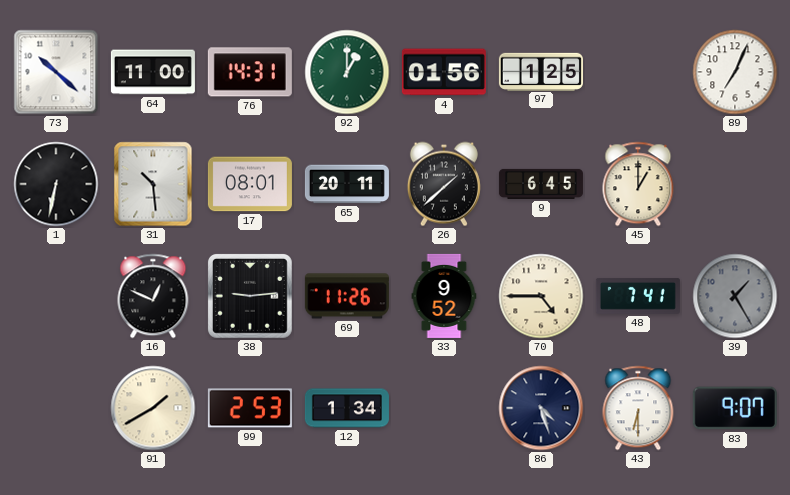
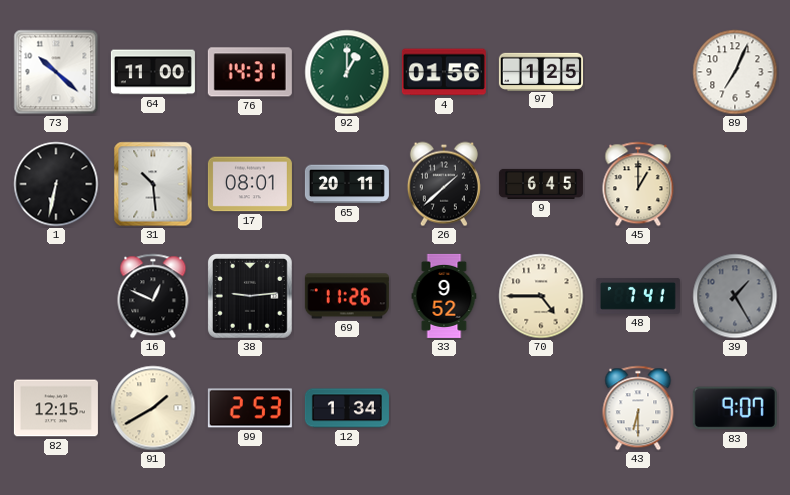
82: none -> 12:15 (56, 408)
86: 4:27 -> none (541, 408)
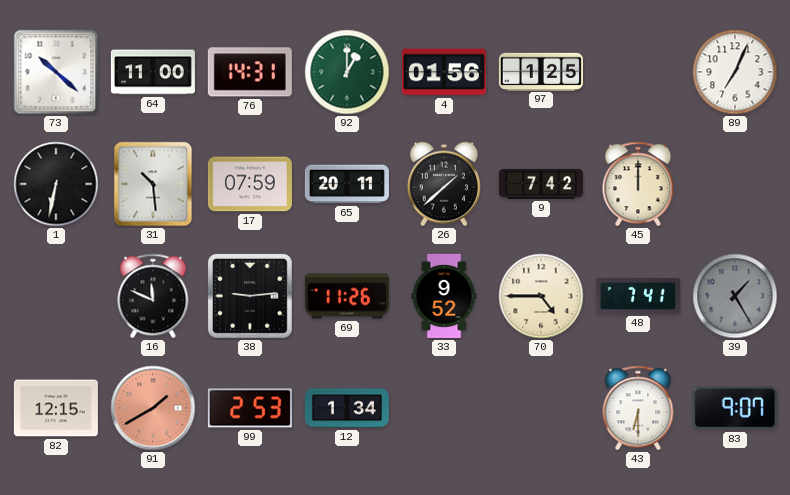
17: 08:01 -> 07:59 (250, 184)
9: 6:45 -> 7:42 (541, 184)
45: 1:00 -> 12:00 (638, 184)
16: 12:49 -> 11:49 (153, 296)
91 dial: cream -> salmon (153, 408)
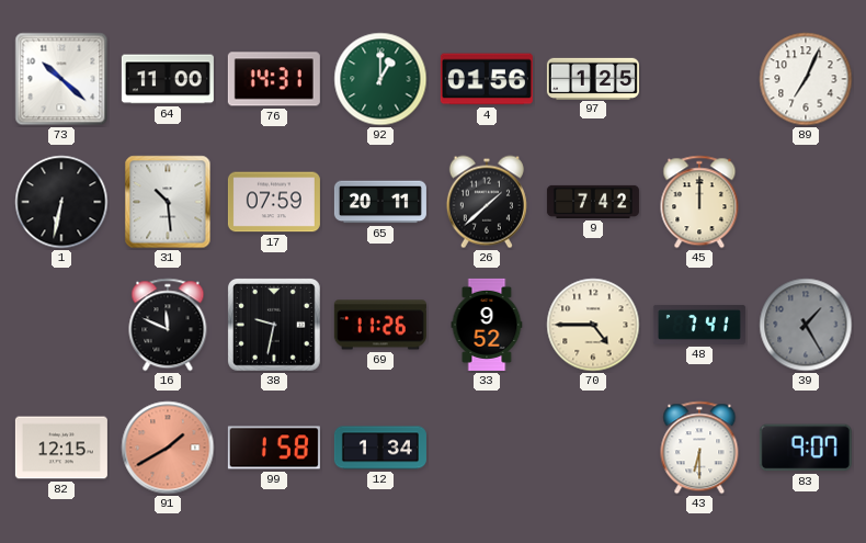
38: 9:14 -> 9:32 (274, 325)
99: 2:53 -> 1:58 (274, 448)
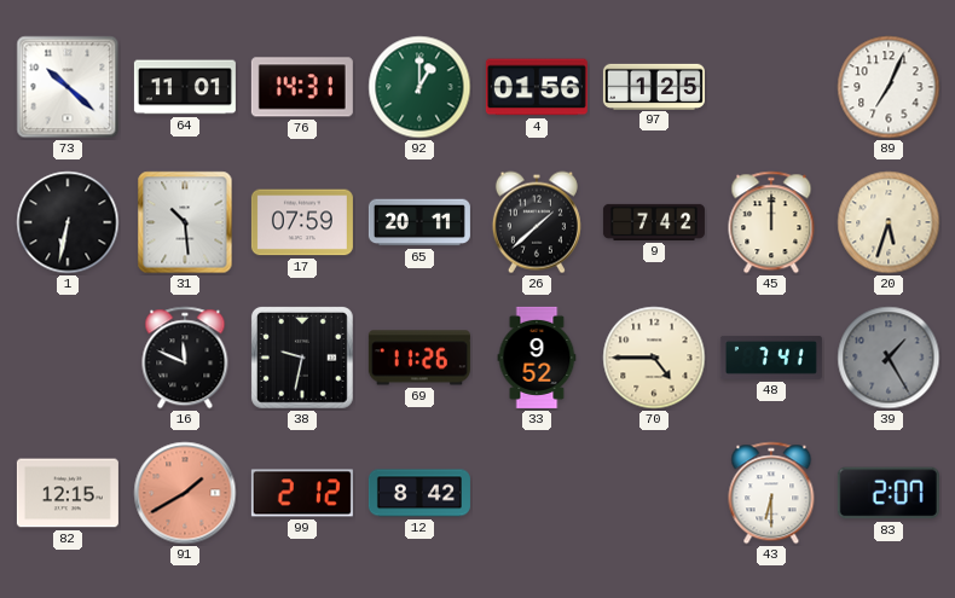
64: 11:00 -> 11:01 (185, 87)
20: none -> 5:33 (889, 222)
99: 1:58 -> 2:12 (302, 493)
12: 1:34 -> 8:42 (419, 493)
83: 9:07 -> 2:07 (889, 493)
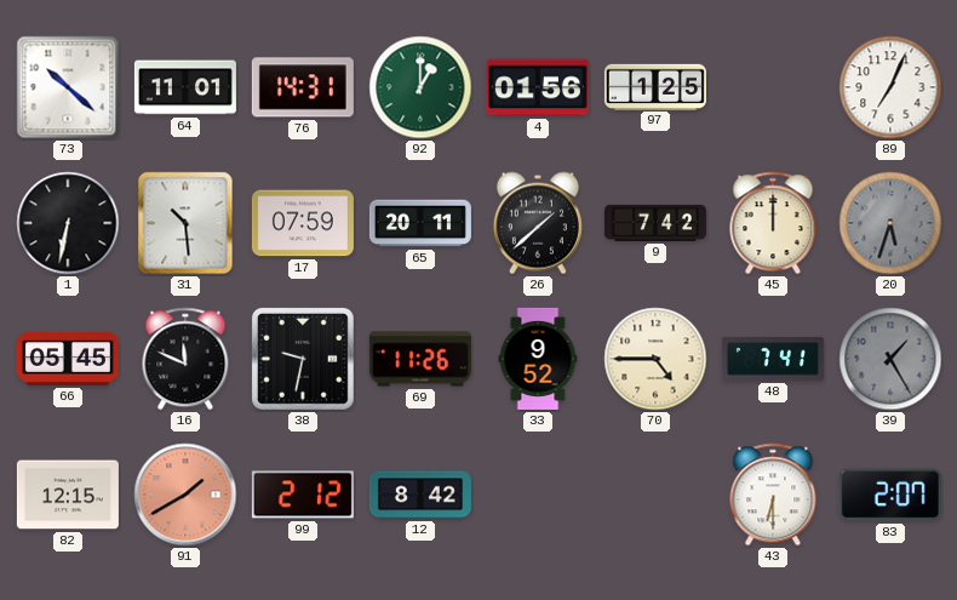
20 dial: cream -> grey (890, 223)
66: none -> 05:45 (68, 360)
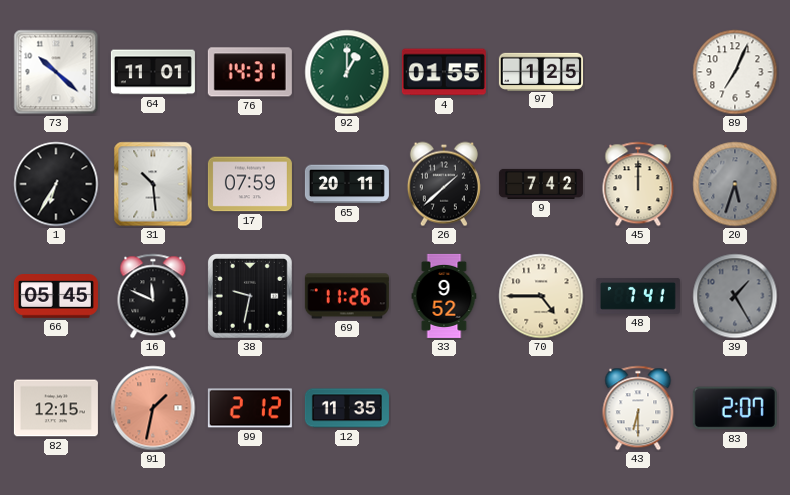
4: 01:56 -> 01:55 (444, 72)
1: 6:32 -> 6:35 (56, 184)
91: 1:40 -> 1:32 (153, 408)
12: 8:42 -> 11:35 (347, 408)
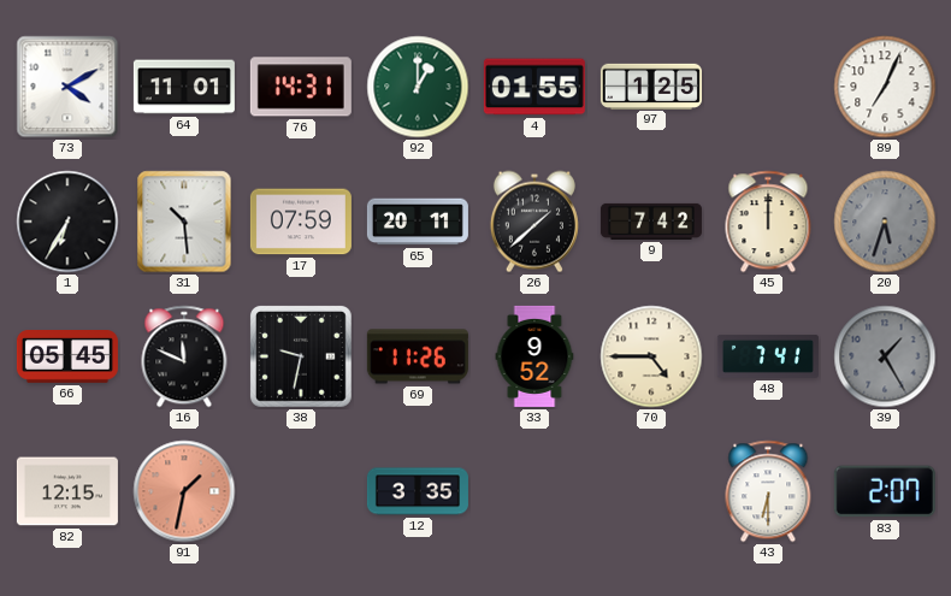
73: 10:22 -> 4:10 (67, 87)
99: 2:12 -> none (250, 408)
12: 11:35 -> 3:35 (418, 491)
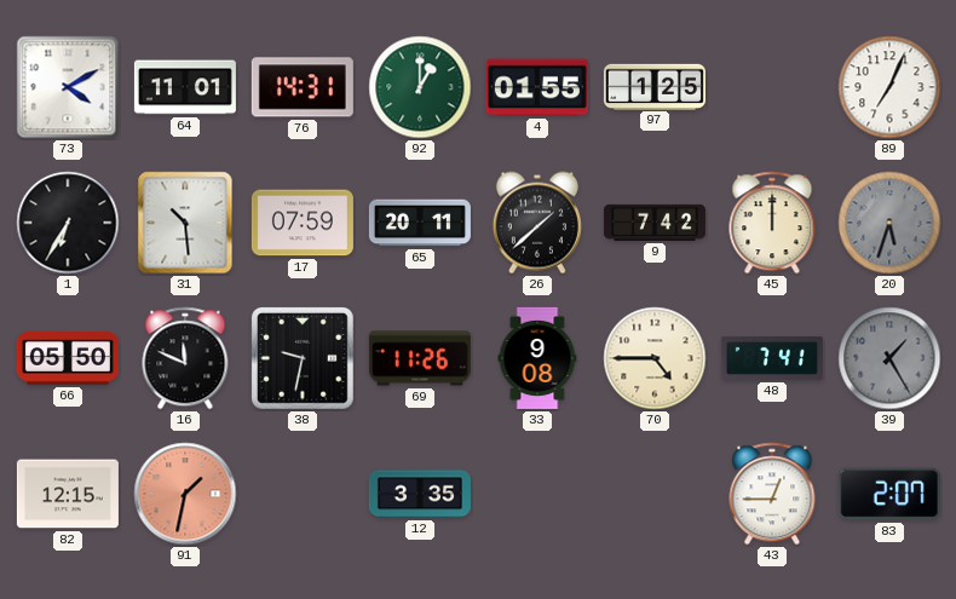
66: 05:45 -> 05:50 (68, 359)
33: 9:52 -> 9:08 (537, 358)
43: 6:30 -> 12:45 (772, 494)
